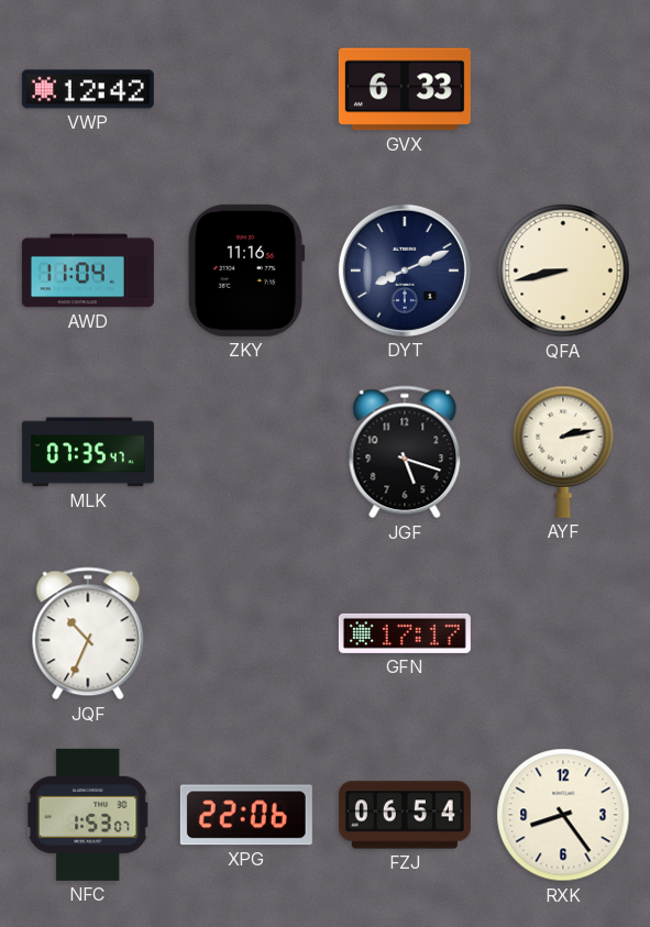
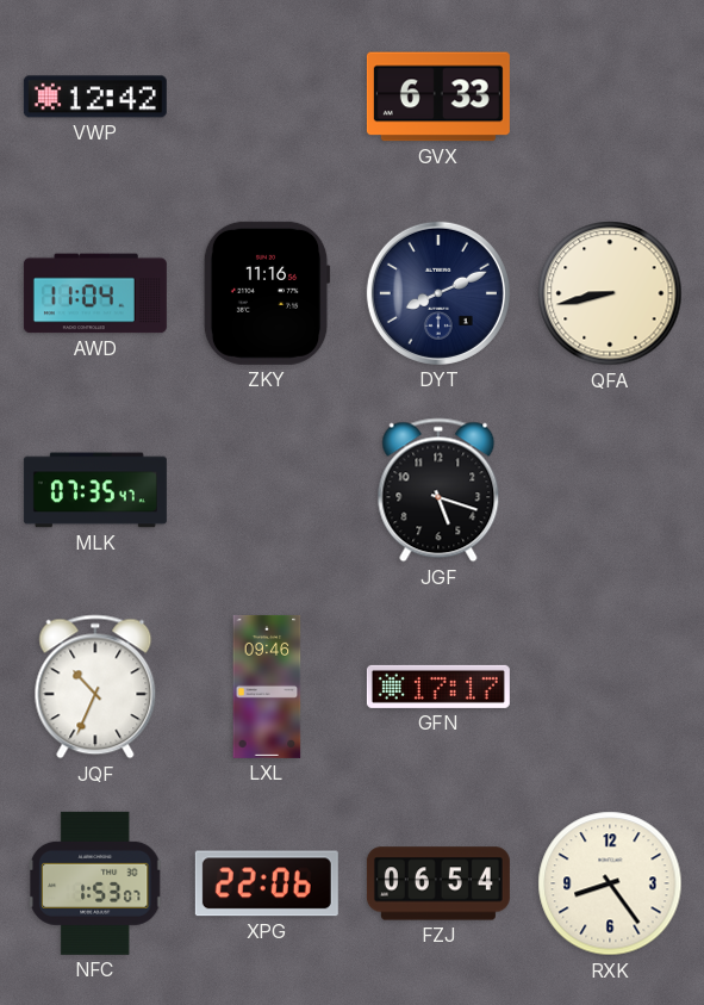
AYF: 2:13 -> none (563, 452)
LXL: none -> 09:46 (267, 687)
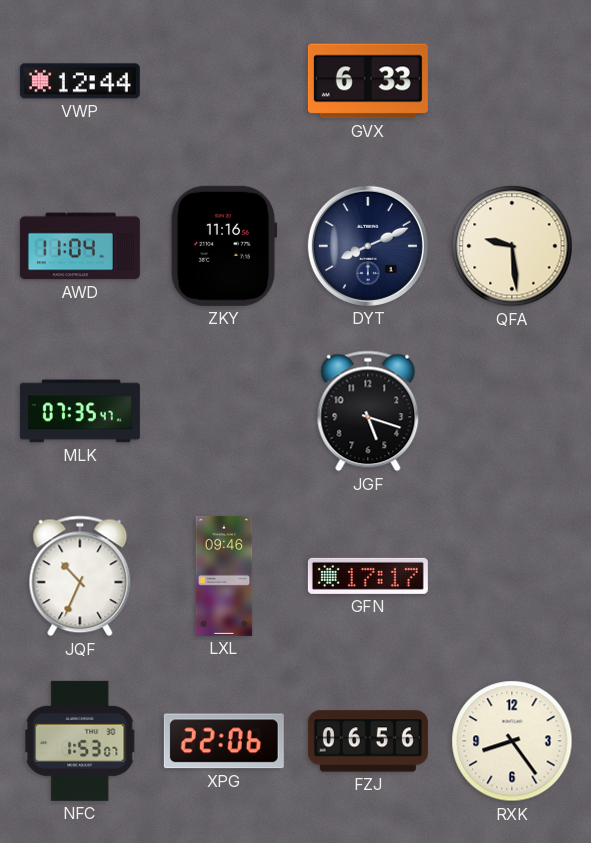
VWP: 12:42 -> 12:44 (80, 81)
QFA: 8:43 -> 9:29 (512, 246)
FZJ: 06:54 -> 06:56 (368, 741)
